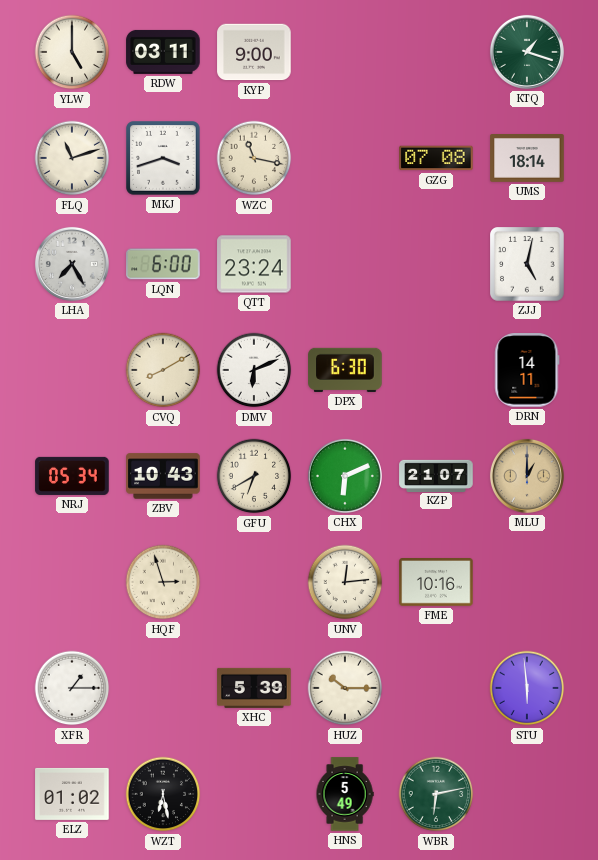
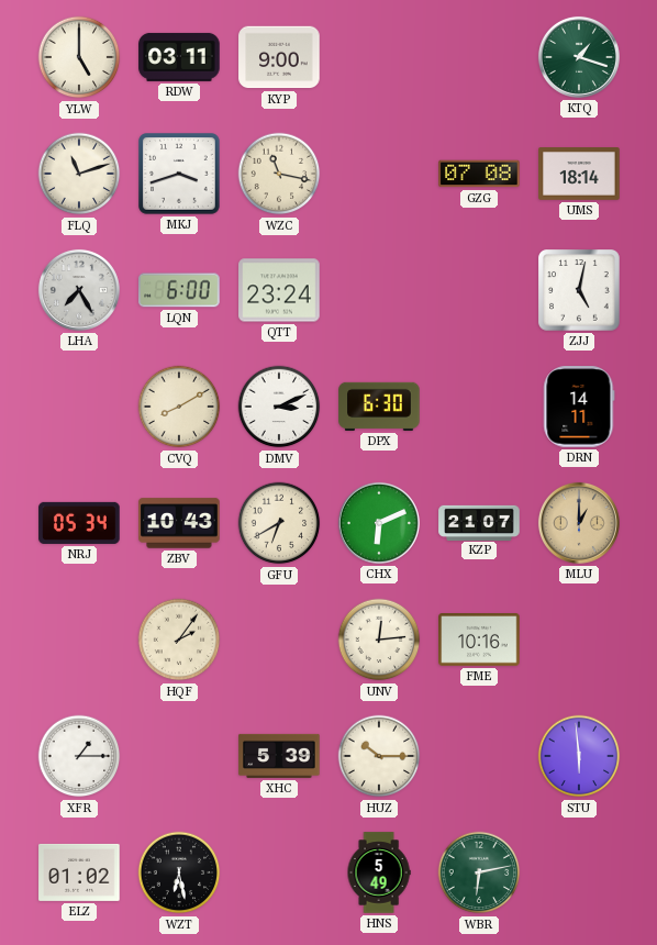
DMV: 6:11 -> 3:11 (279, 407)
HQF: 2:57 -> 2:06 (179, 640)
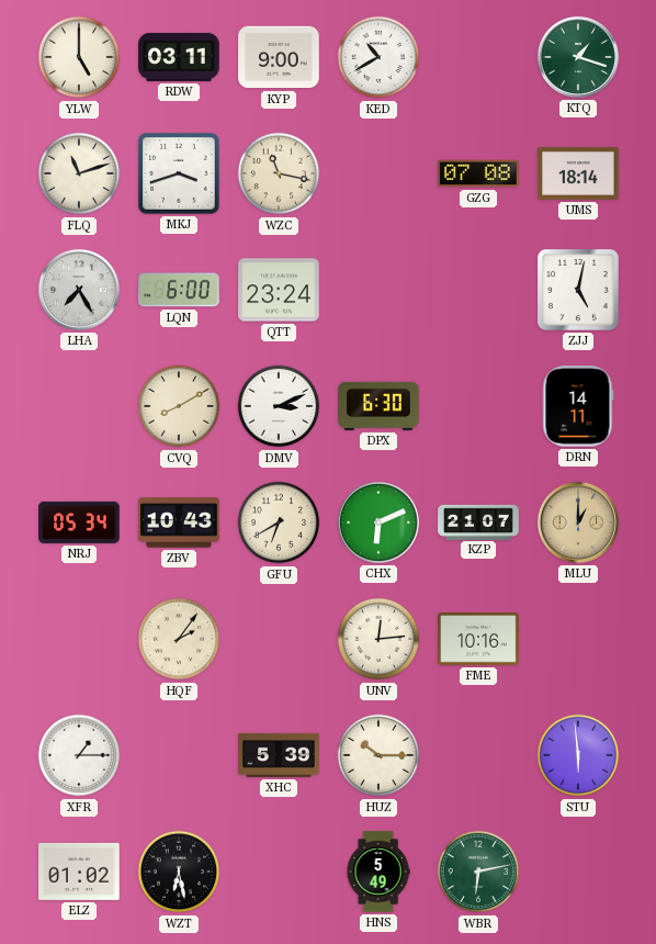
KED: none -> 10:40 (378, 57)
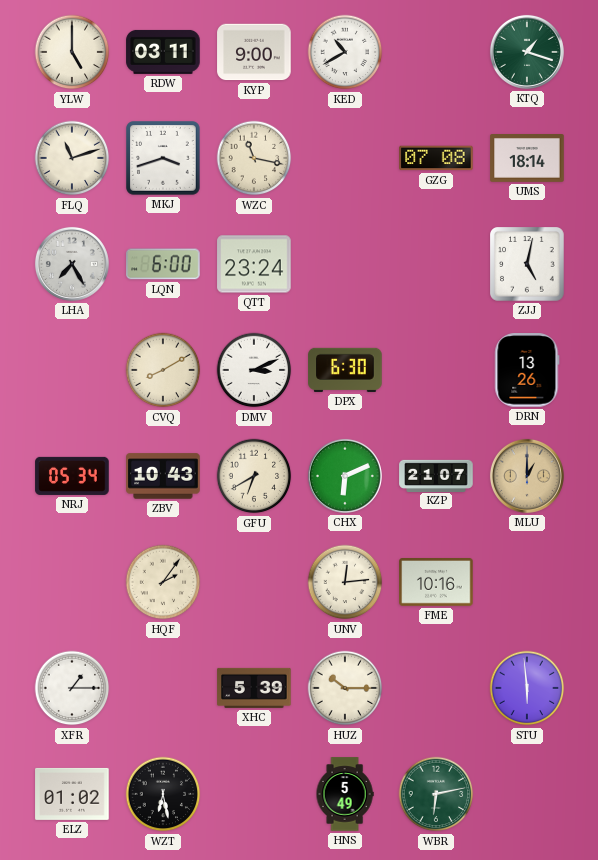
DRN: 14:11 -> 13:26 (527, 370)
